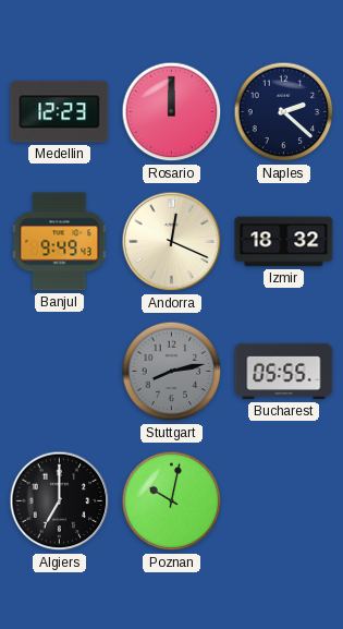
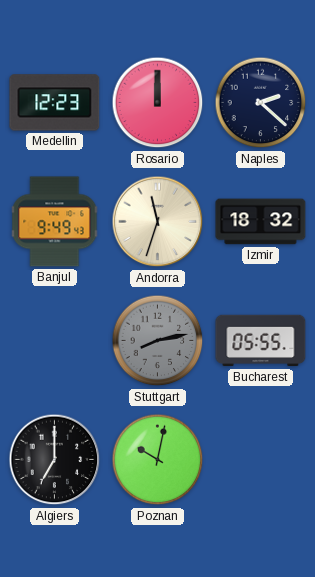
Andorra: 12:19 -> 11:33 (158, 222)
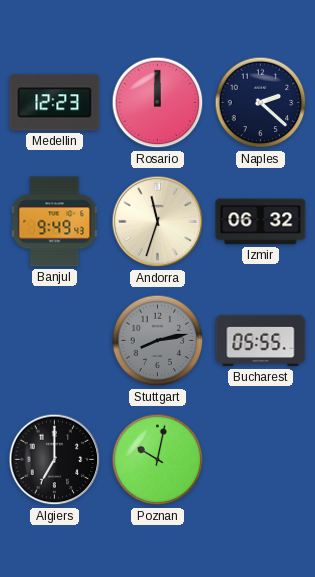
Izmir: 18:32 -> 06:32 (261, 222)
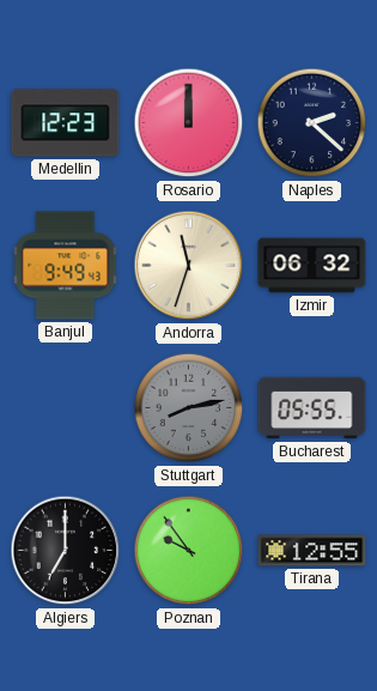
Poznan: 10:02 -> 9:54 (189, 551)
Tirana: none -> 12:55 (312, 551)
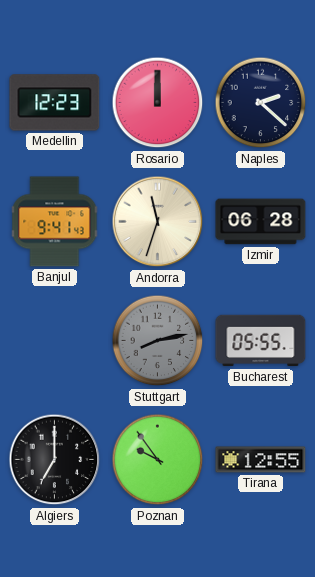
Banjul: 9:49 -> 9:41 (55, 222)
Izmir: 06:32 -> 06:28 (261, 222)
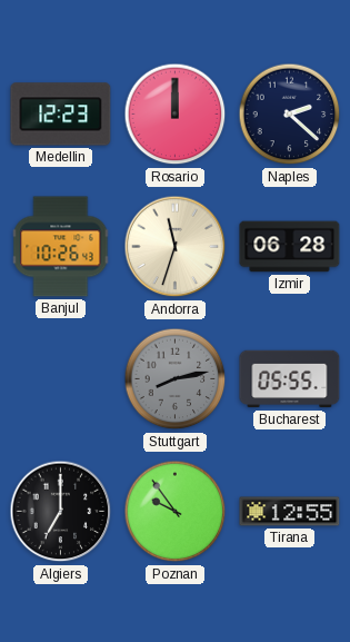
Banjul: 9:41 -> 10:26 (61, 247)
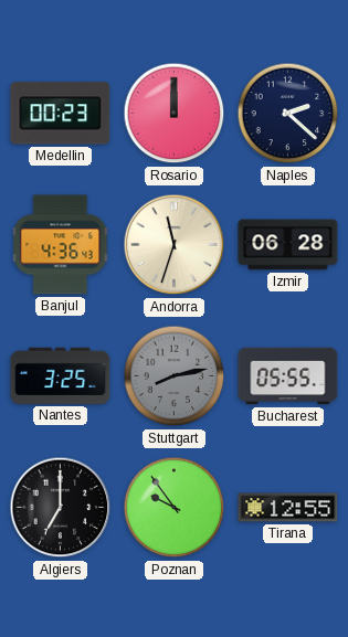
Medellin: 12:23 -> 00:23 (61, 114)
Banjul: 10:26 -> 4:36 (61, 245)
Nantes: none -> 3:25 (61, 375)
